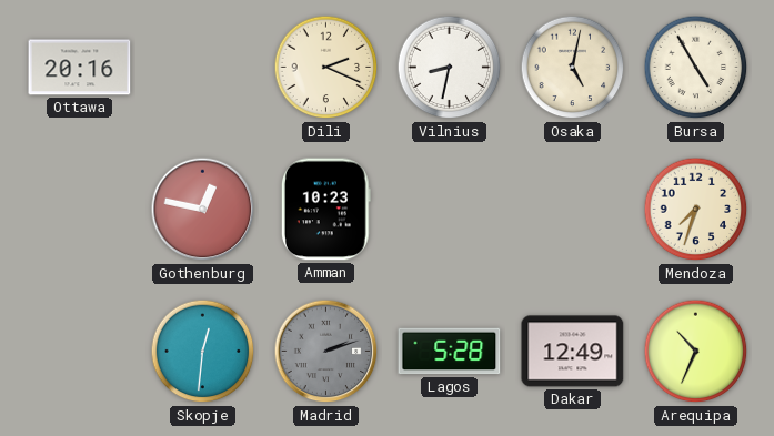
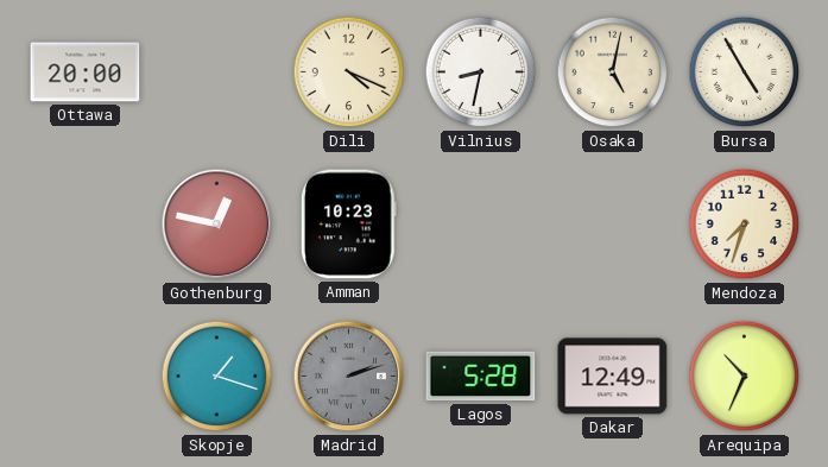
Ottawa: 20:16 -> 20:00 (86, 72)
Dili: 2:19 -> 4:19 (349, 72)
Skopje: 12:31 -> 1:18 (217, 377)
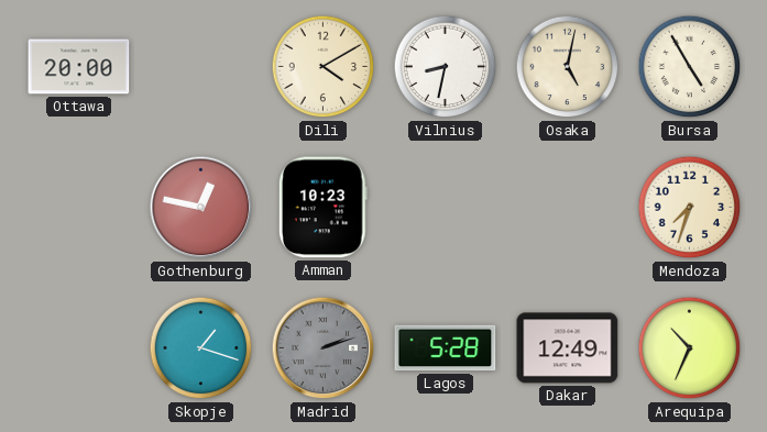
Dili: 4:19 -> 4:10 (324, 67)
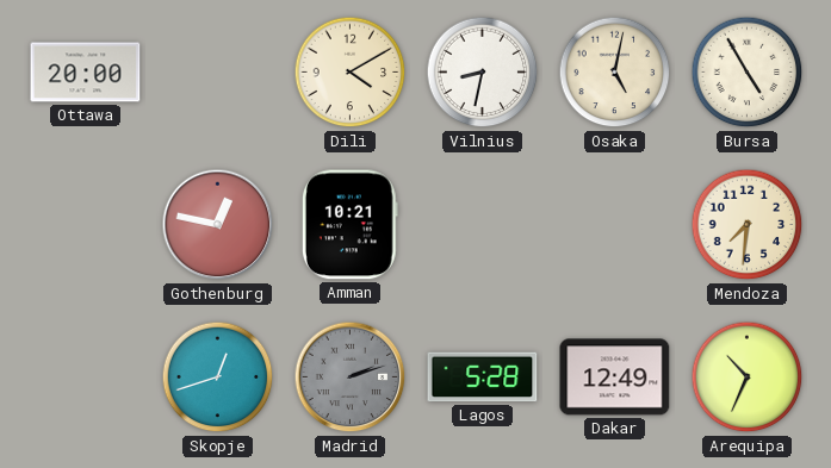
Amman: 10:23 -> 10:21 (349, 225)
Mendoza: 7:33 -> 7:31 (748, 225)
Skopje: 1:18 -> 12:42 (218, 377)
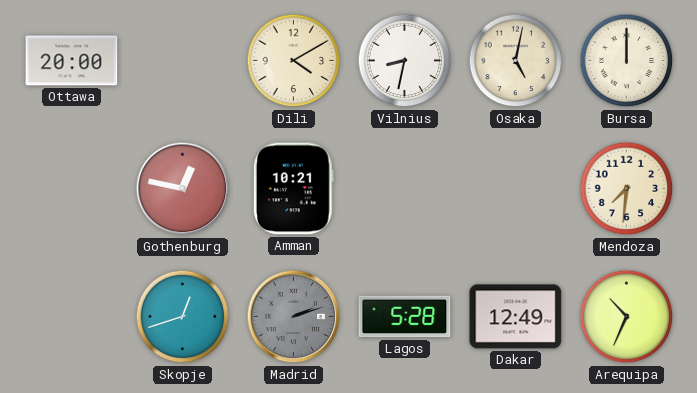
Bursa: 4:55 -> 12:00 (627, 61)
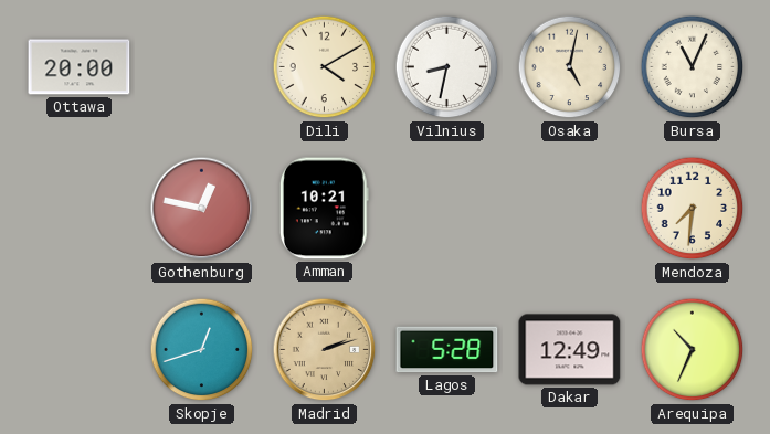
Bursa: 12:00 -> 11:04 (693, 67)
Madrid dial: grey -> champagne (325, 350)
